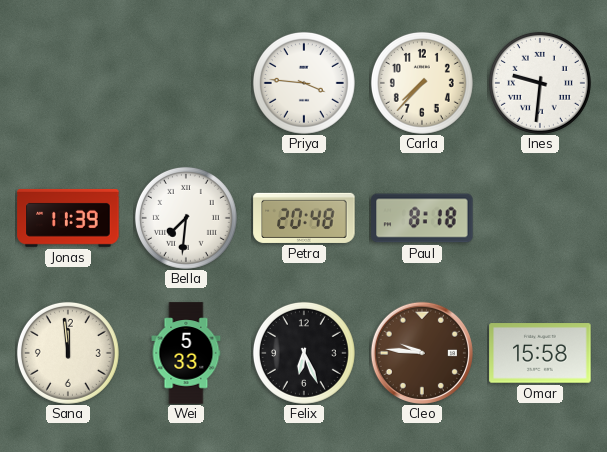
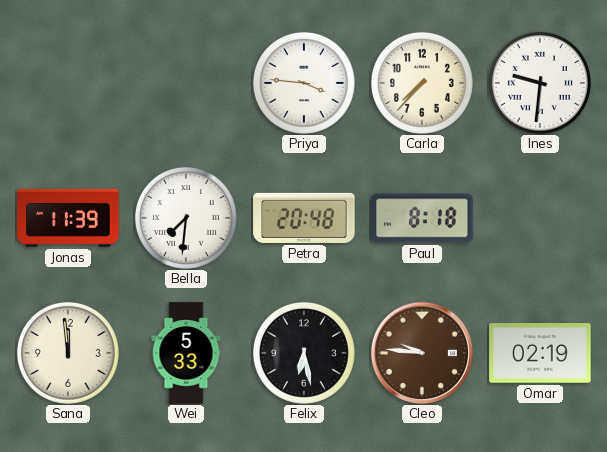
Felix: 6:26 -> 6:28 (304, 353)
Omar: 15:58 -> 02:19 (540, 353)
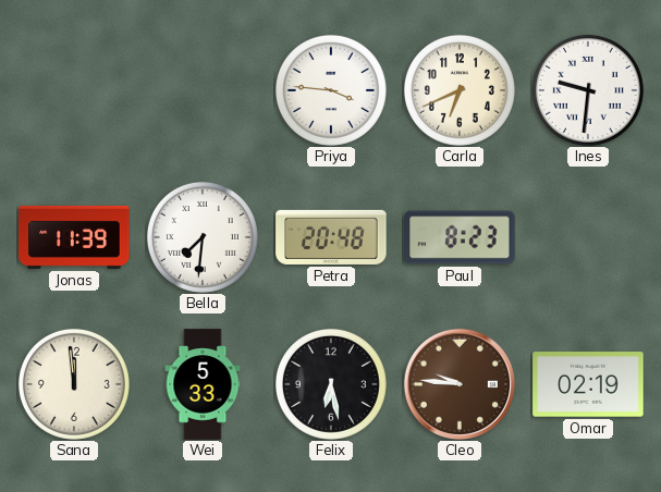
Carla: 7:37 -> 6:41 (460, 90)
Paul: 8:18 -> 8:23 (460, 237)
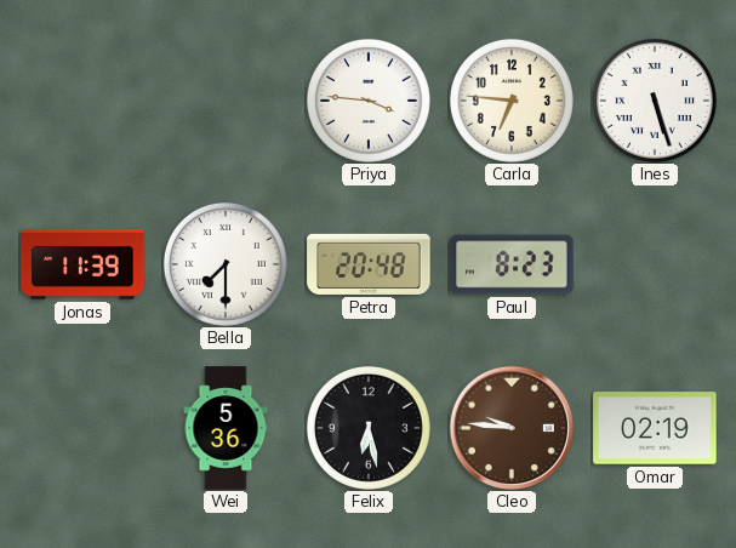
Carla: 6:41 -> 6:46 (512, 101)
Ines: 9:31 -> 5:27 (655, 101)
Bella: 7:31 -> 7:30 (226, 264)
Sana: 11:59 -> none (74, 384)
Wei: 5:33 -> 5:36 (226, 428)
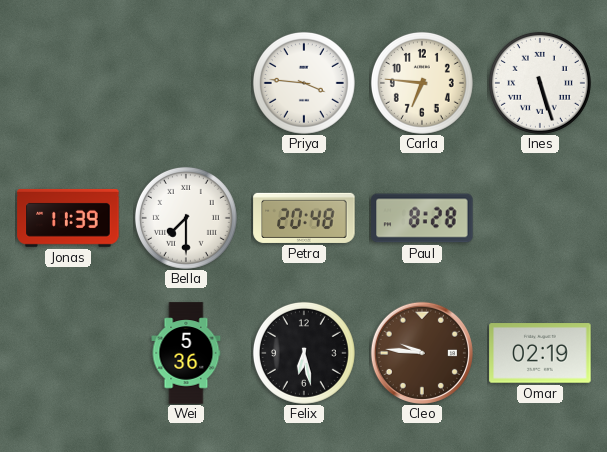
Paul: 8:23 -> 8:28 (422, 218)
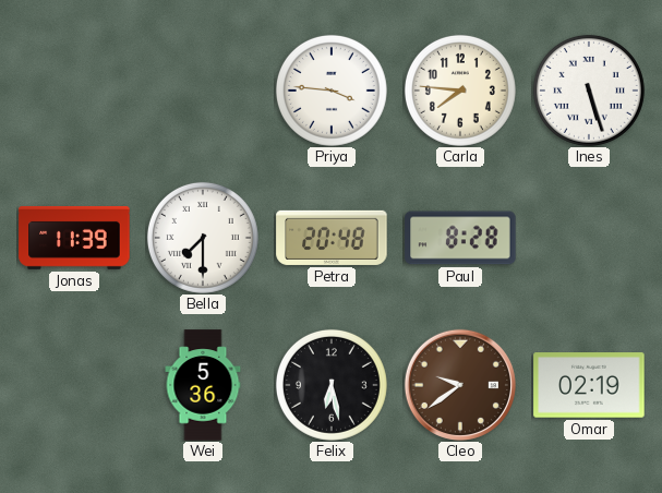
Carla: 6:46 -> 7:46 (460, 91)
Cleo: 9:46 -> 9:39 (460, 385)
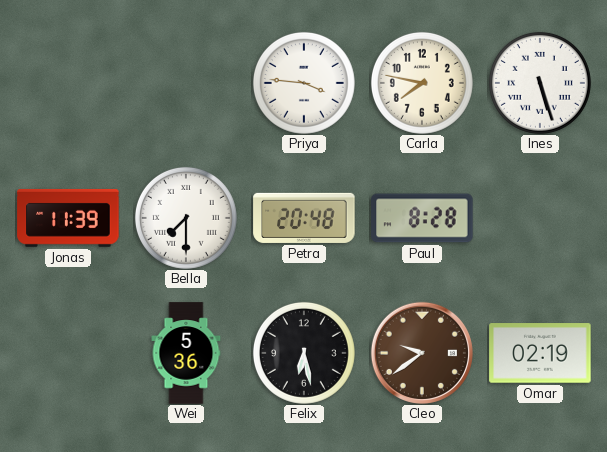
Carla: 7:46 -> 7:47 (422, 83)
